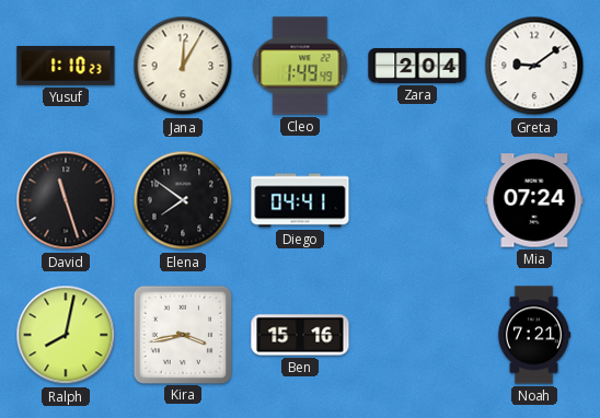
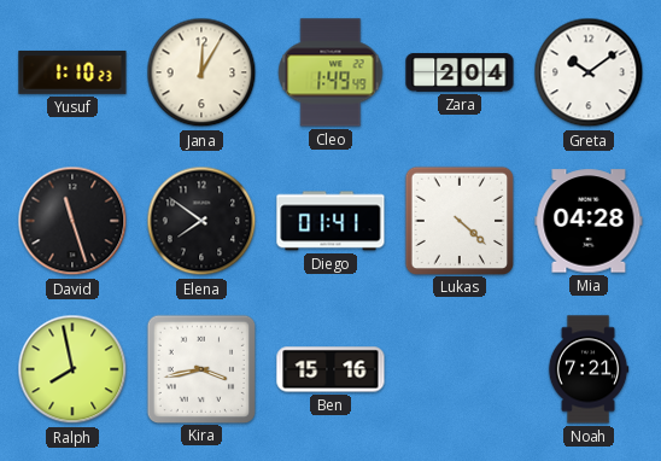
Greta: 9:09 -> 10:09 (589, 72)
Diego: 04:41 -> 01:41 (330, 221)
Lukas: none -> 4:22 (458, 220)
Mia: 07:24 -> 04:28 (589, 221)
Ralph: 8:02 -> 7:58 (72, 369)
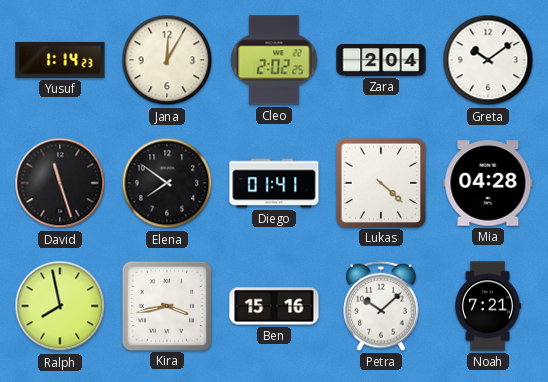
Yusuf: 1:10 -> 1:14 (60, 60)
Cleo: 1:49 -> 2:02 (274, 60)
Petra: none -> 10:08 (381, 306)
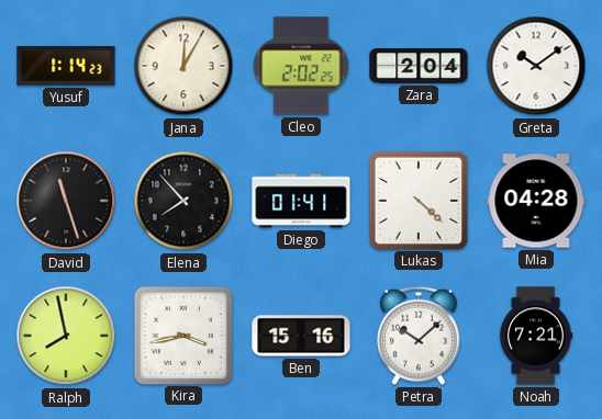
Elena: 7:51 -> 7:53 (183, 201)
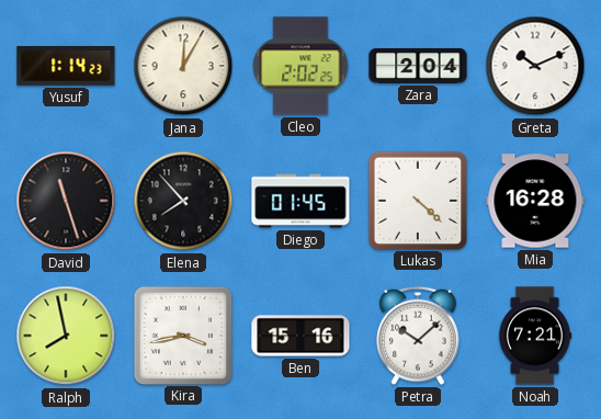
Greta: 10:09 -> 10:11 (535, 66)
Diego: 01:41 -> 01:45 (300, 201)
Mia: 04:28 -> 16:28 (535, 201)
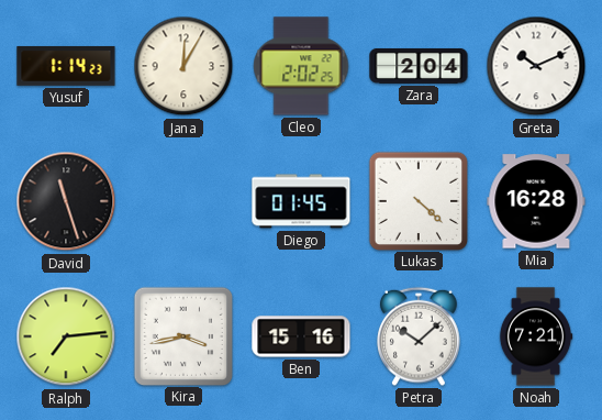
Elena: 7:53 -> none (183, 201)
Ralph: 7:58 -> 7:14 (66, 336)
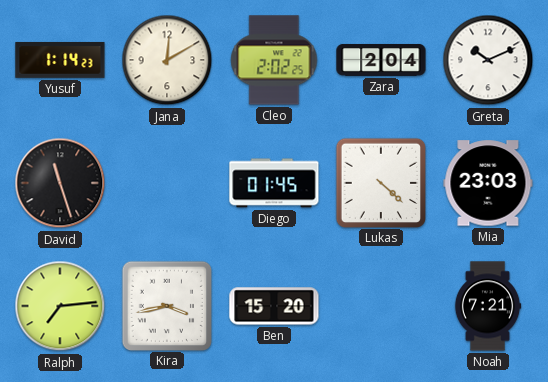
Jana: 12:05 -> 12:10 (167, 60)
Mia: 16:28 -> 23:03 (488, 183)
Ben: 15:16 -> 15:20 (274, 306)
Petra: 10:08 -> none (419, 336)
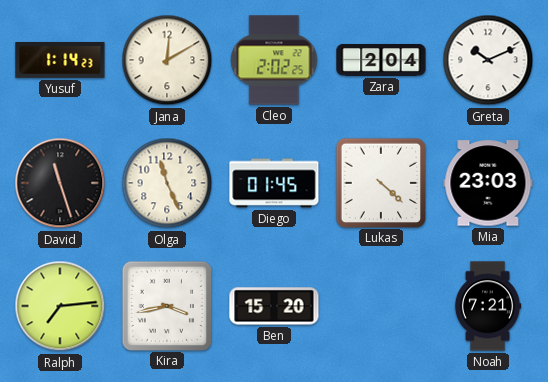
Olga: none -> 11:26 (167, 183)
